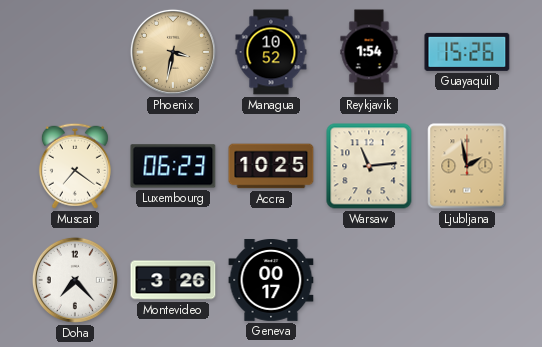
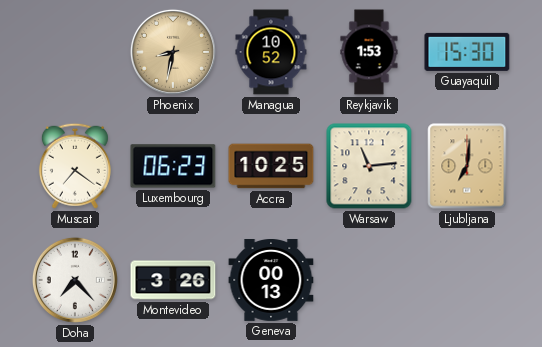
Phoenix: 3:32 -> 8:32 (173, 52)
Reykjavik: 1:54 -> 1:53 (369, 52)
Guayaquil: 15:26 -> 15:30 (467, 52)
Ljubljana: 1:58 -> 7:01 (467, 166)
Geneva: 00:17 -> 00:13 (271, 281)
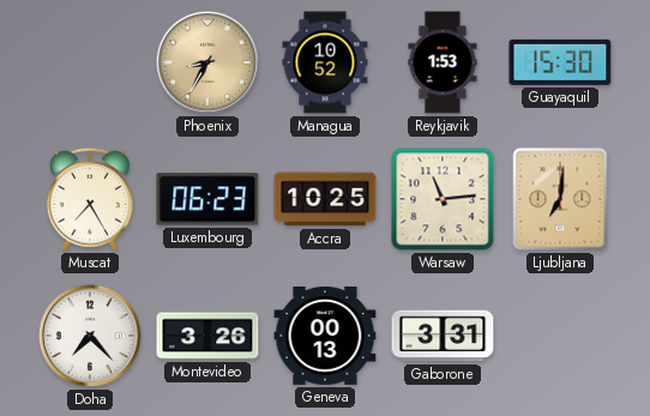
Phoenix: 8:32 -> 8:35 (207, 62)
Muscat: 7:21 -> 7:25 (90, 199)
Gaborone: none -> 3:31 (443, 336)
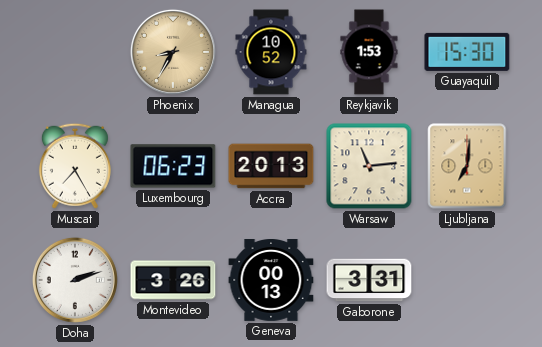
Accra: 10:25 -> 20:13 (271, 166)
Doha: 7:23 -> 2:12 (75, 280)
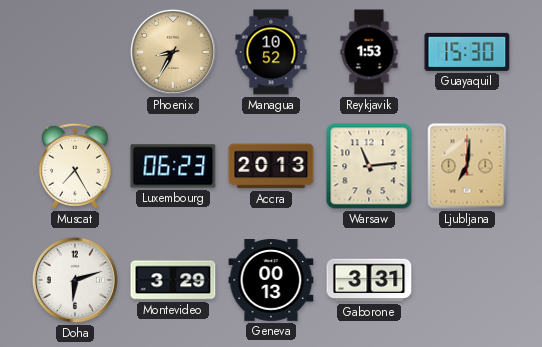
Doha: 2:12 -> 6:12 (75, 280)
Montevideo: 3:26 -> 3:29 (173, 280)
